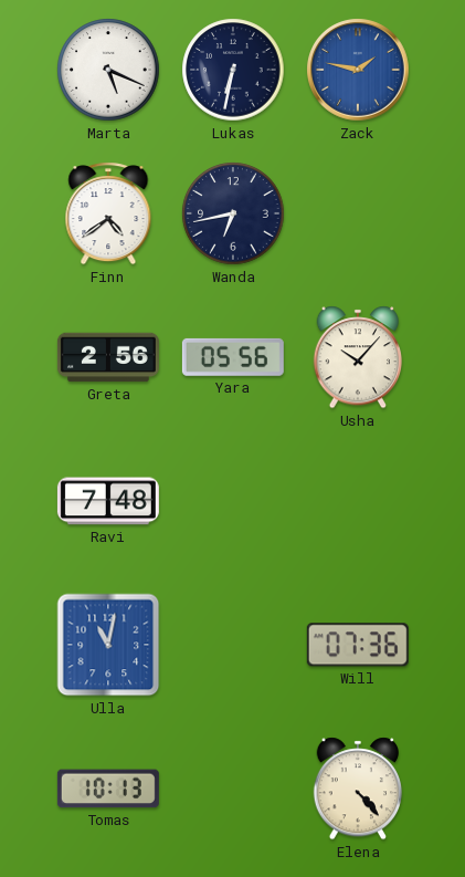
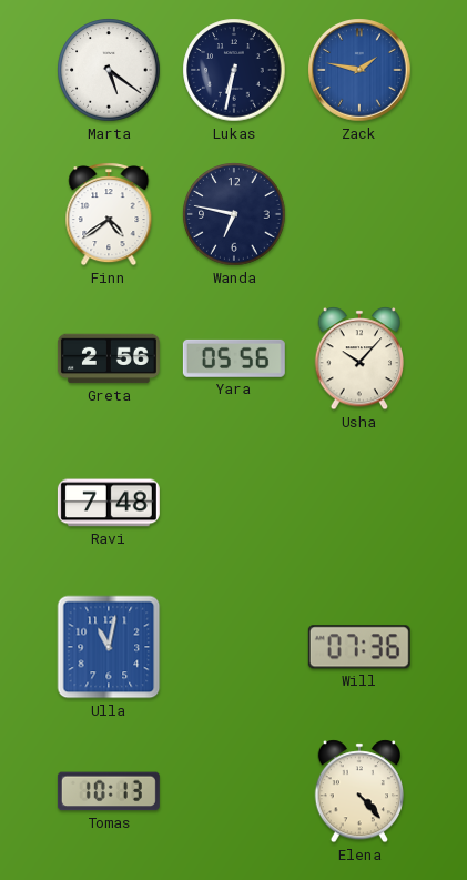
Marta: 5:19 -> 5:21 (109, 70)
Wanda: 6:43 -> 6:47 (234, 214)
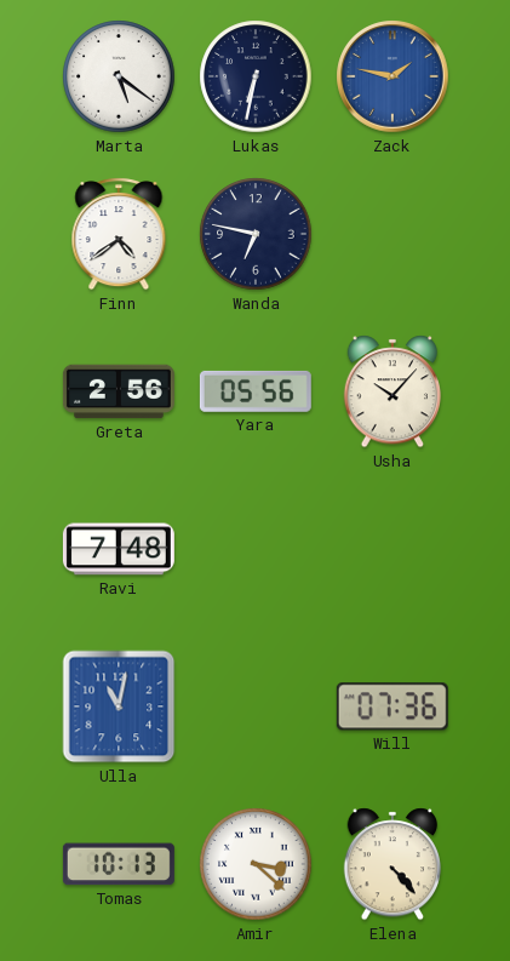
Amir: none -> 3:22 (256, 864)
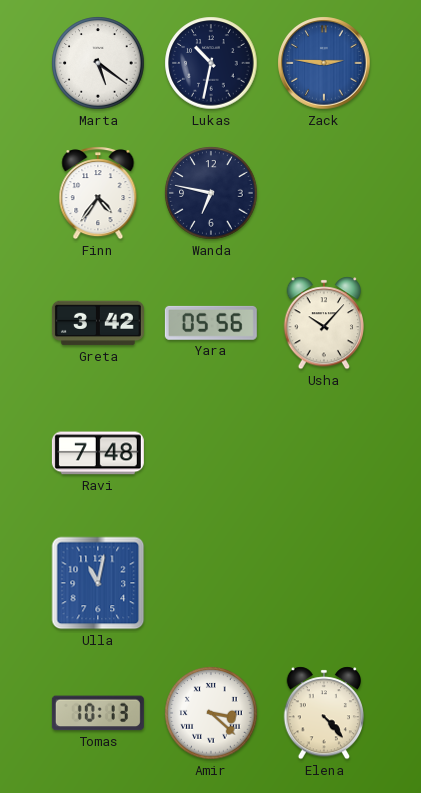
Lukas: 6:32 -> 10:32 (211, 63)
Zack: 1:47 -> 2:46 (324, 63)
Finn: 4:39 -> 4:36 (98, 193)
Greta: 2:56 -> 3:42 (98, 323)
Will: 07:36 -> none (392, 707)
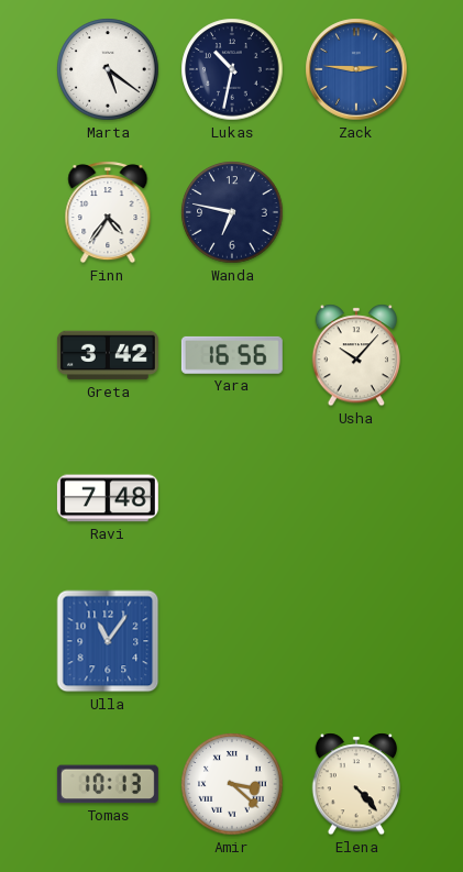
Yara: 05:56 -> 16:56 (232, 355)
Ulla: 11:02 -> 11:06 (108, 641)
